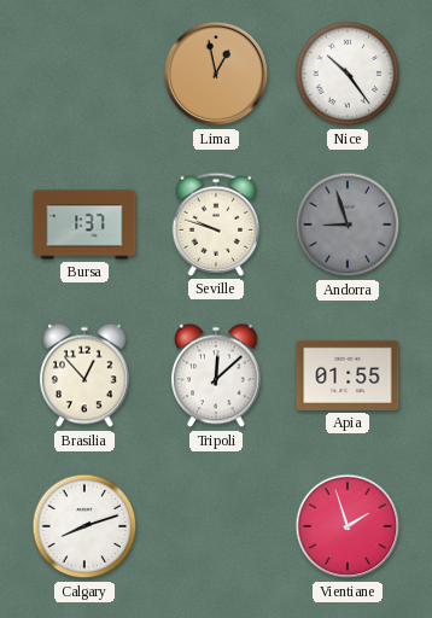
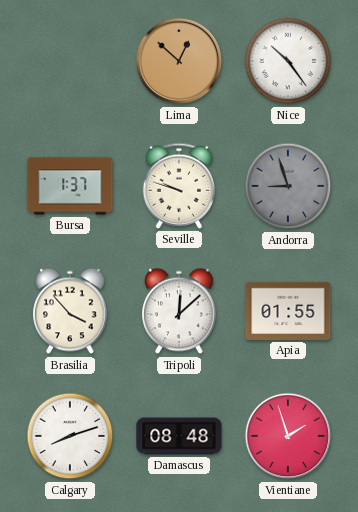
Lima: 12:58 -> 12:52 (179, 61)
Brasilia: 12:53 -> 3:53 (70, 311)
Damascus: none -> 08:48 (179, 436)
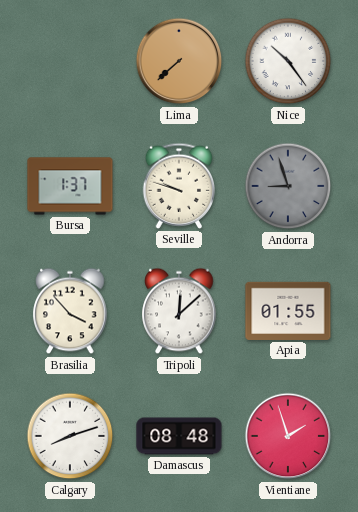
Lima: 12:52 -> 7:38 (179, 61)
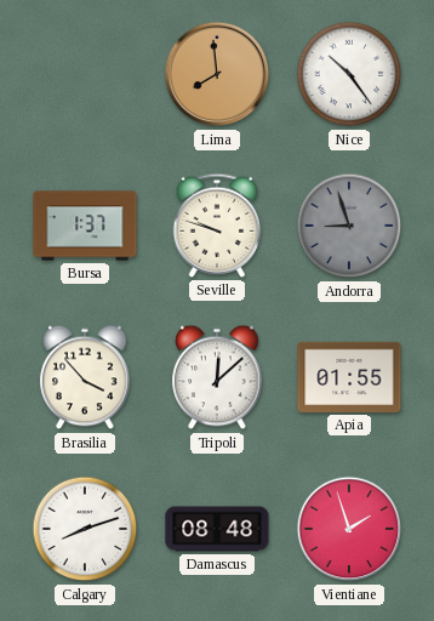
Lima: 7:38 -> 7:59 (217, 74)
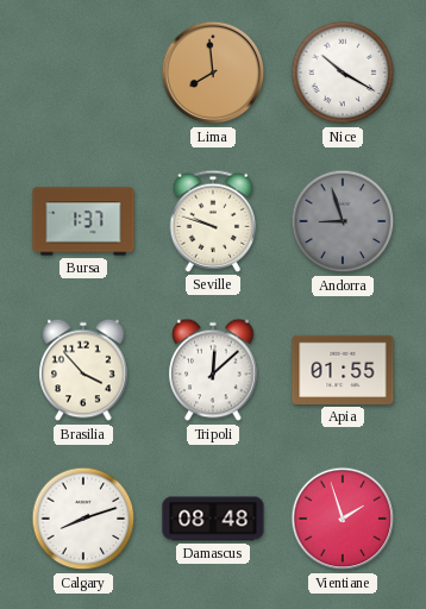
Nice: 10:24 -> 10:20 (343, 73)
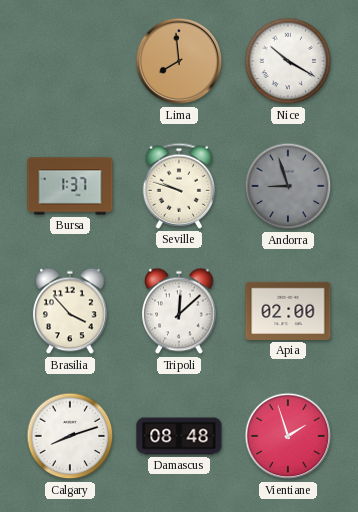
Apia: 01:55 -> 02:00 (288, 311)
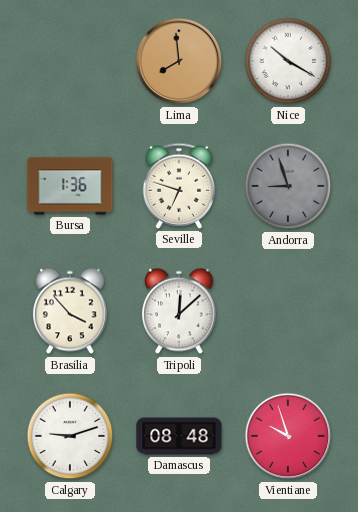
Bursa: 1:37 -> 1:36 (70, 186)
Seville: 9:48 -> 6:48 (179, 186)
Apia: 02:00 -> none (288, 311)
Calgary: 8:12 -> 9:12 (70, 436)
Vientiane: 1:57 -> 9:57 (288, 436)
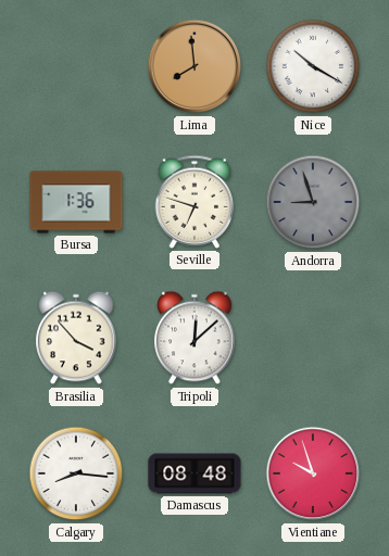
Calgary: 9:12 -> 8:16 (76, 473)
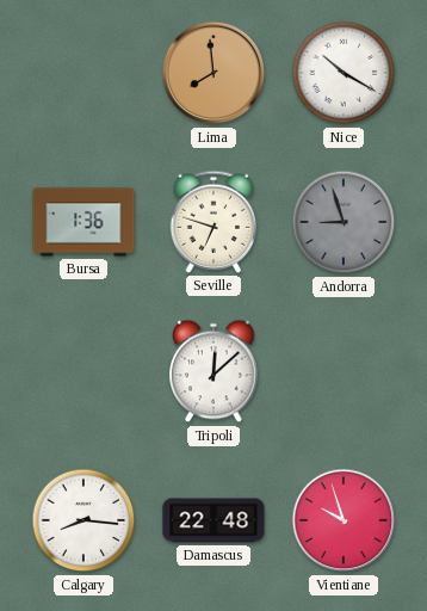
Brasilia: 3:53 -> none (76, 338)
Damascus: 08:48 -> 22:48 (213, 520)
